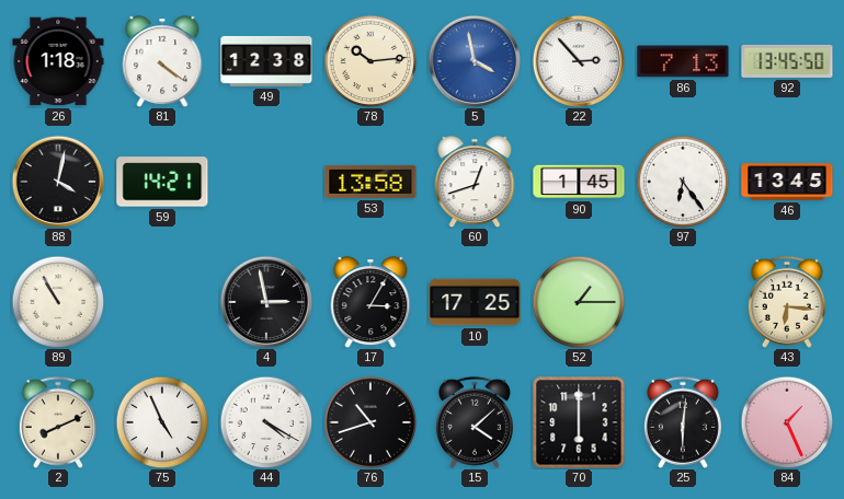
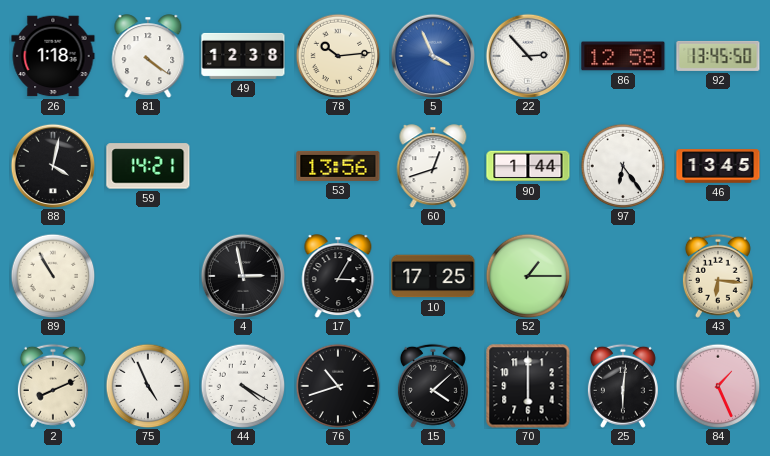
5: 3:58 -> 3:56 (432, 55)
86: 7:13 -> 12:58 (623, 56)
53: 13:58 -> 13:56 (338, 166)
90: 1:45 -> 1:44 (528, 166)
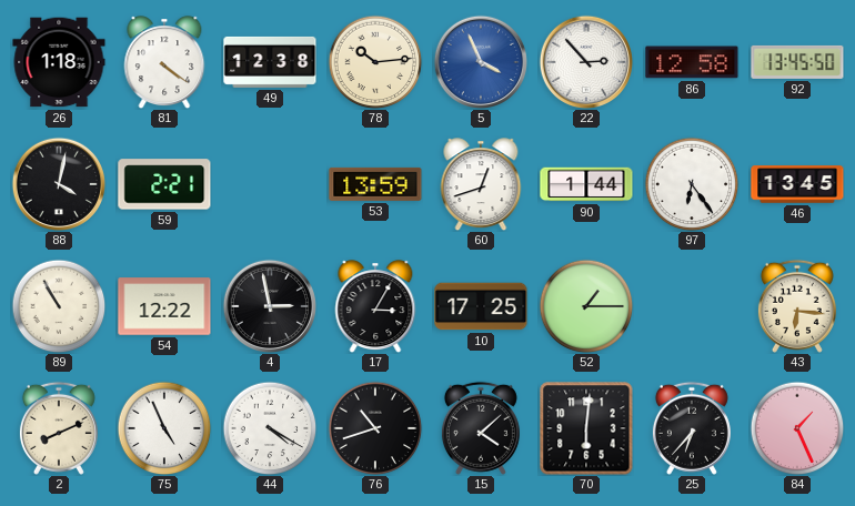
59: 14:21 -> 2:21 (164, 184)
53: 13:56 -> 13:59 (375, 184)
54: none -> 12:22 (164, 306)
70: 6:00 -> 6:01 (586, 428)
25: 6:01 -> 6:37 (692, 428)
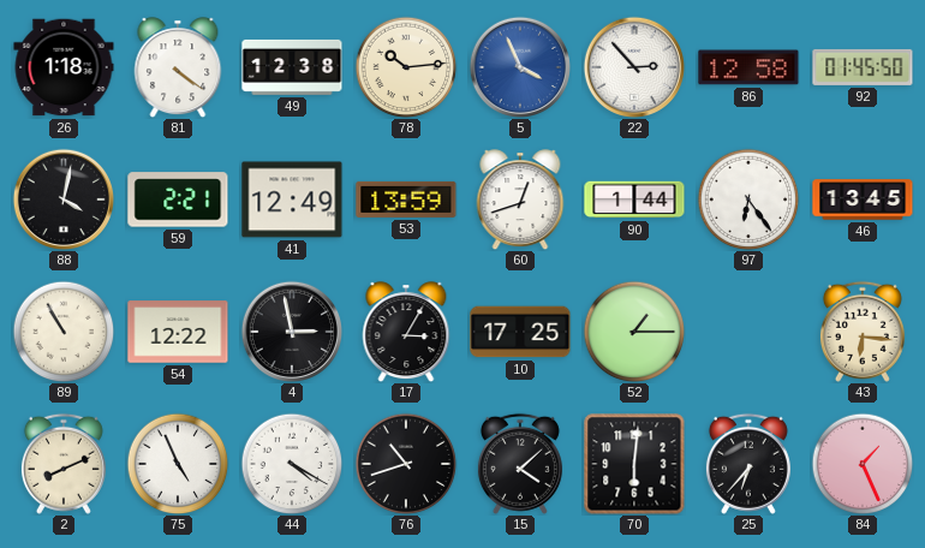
92: 13:45 -> 01:45 (863, 67)
41: none -> 12:49 (292, 199)
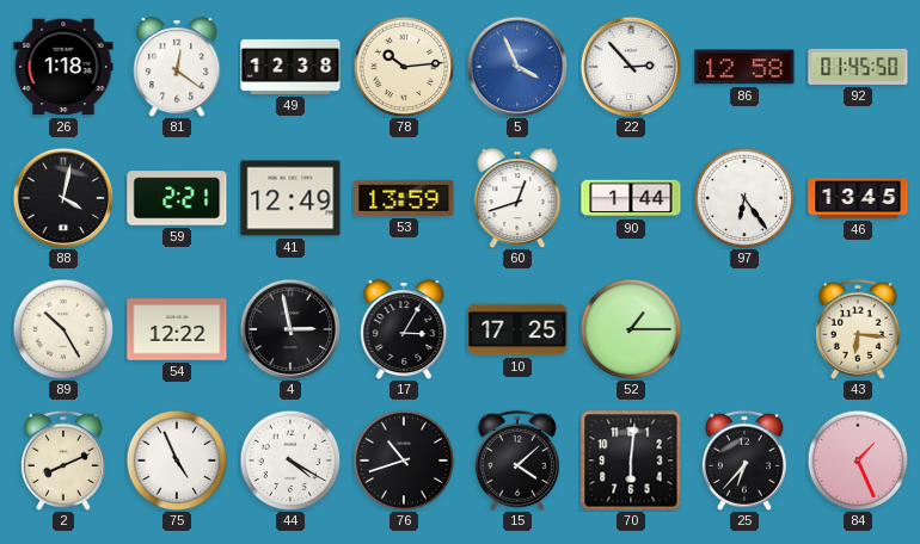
81: 4:21 -> 12:21 (177, 67)
89: 10:55 -> 10:25 (63, 329)
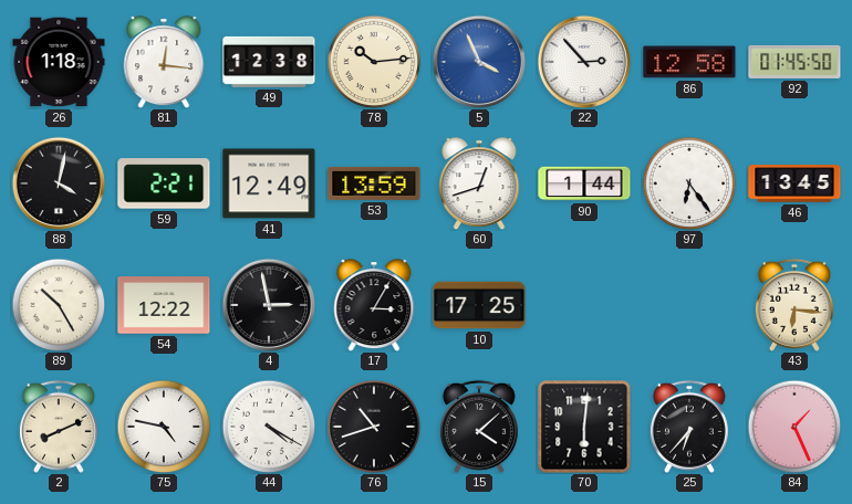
81: 12:21 -> 12:16 (164, 62)
52: 1:15 -> none (631, 329)
75: 4:56 -> 4:47 (164, 427)
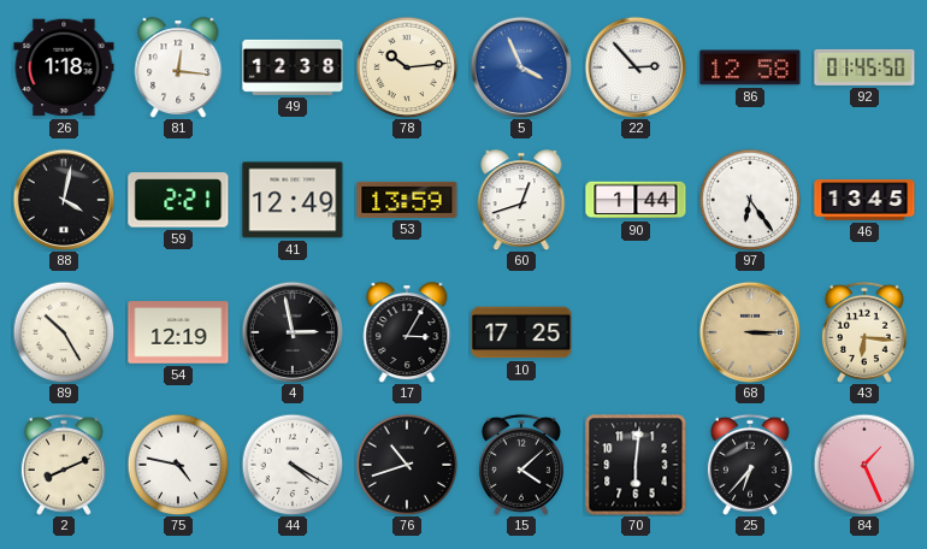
54: 12:22 -> 12:19 (178, 332)
68: none -> 3:15 (749, 331)
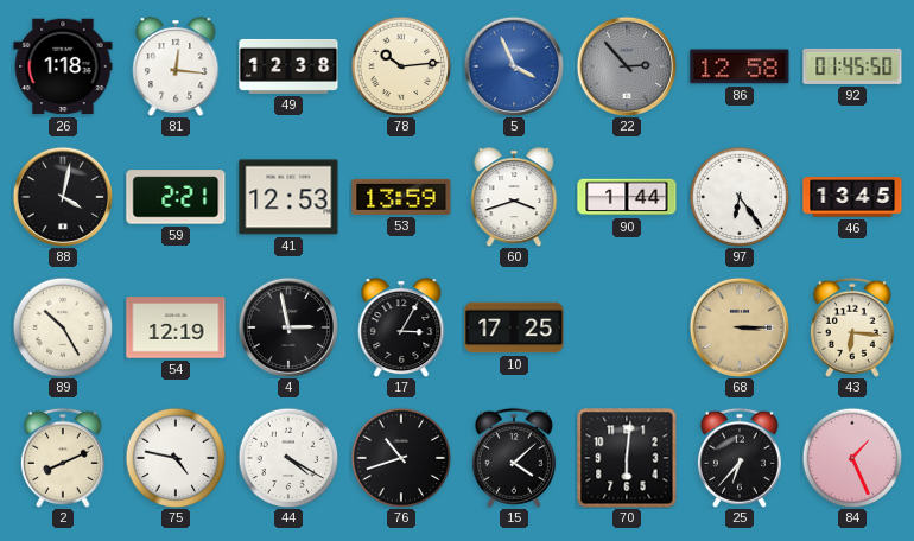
22 dial: white -> grey (626, 65)
41: 12:49 -> 12:53 (288, 197)
60: 12:42 -> 3:42 (514, 197)
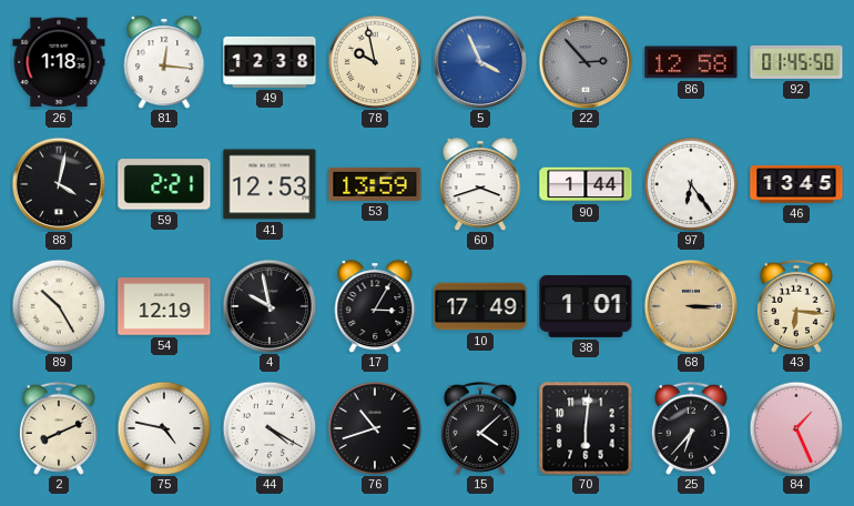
78: 10:14 -> 9:58 (375, 62)
4: 2:58 -> 9:58 (268, 305)
10: 17:25 -> 17:49 (480, 306)
38: none -> 1:01 (586, 306)
